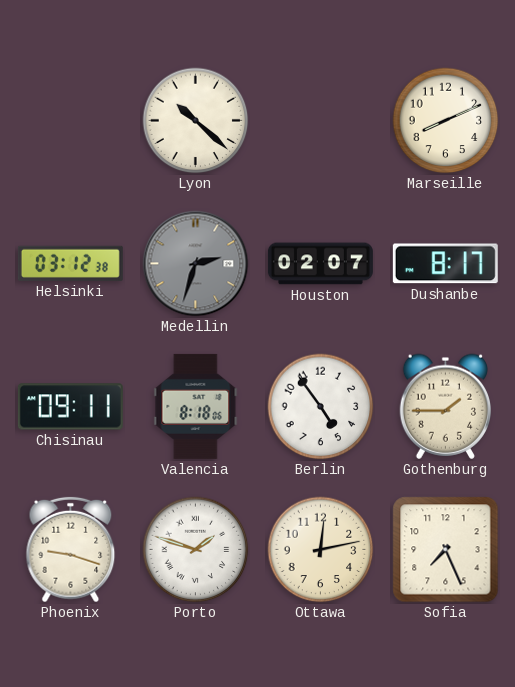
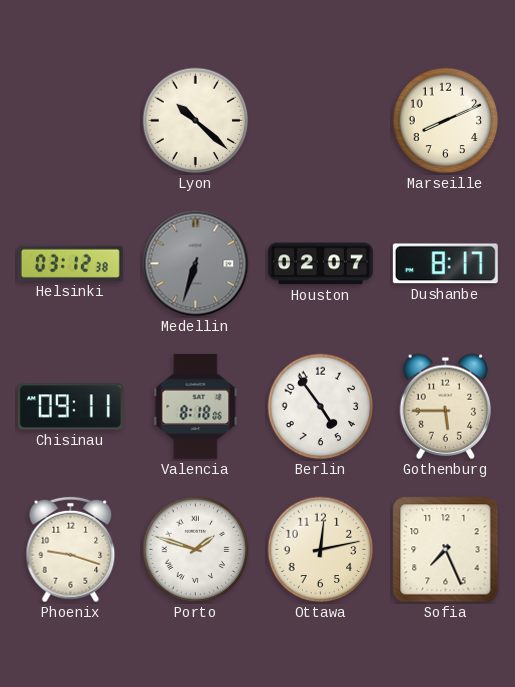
Medellin: 2:33 -> 6:33 (196, 264)
Gothenburg: 1:45 -> 5:45 (445, 406)
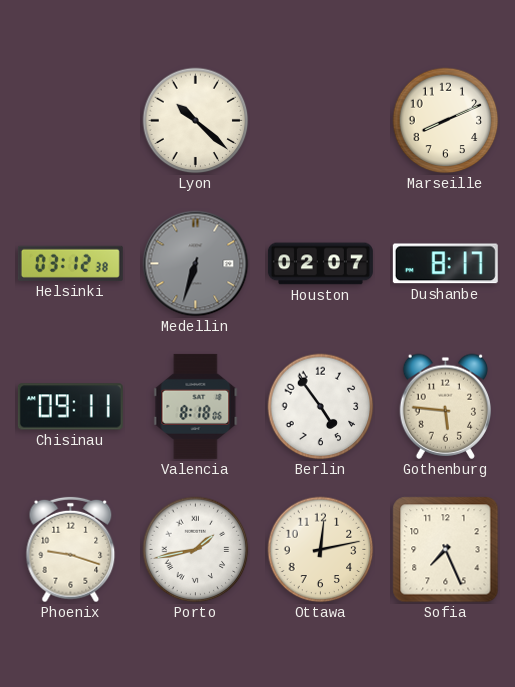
Gothenburg: 5:45 -> 5:46 (445, 406)
Porto: 1:48 -> 1:43 (196, 550)
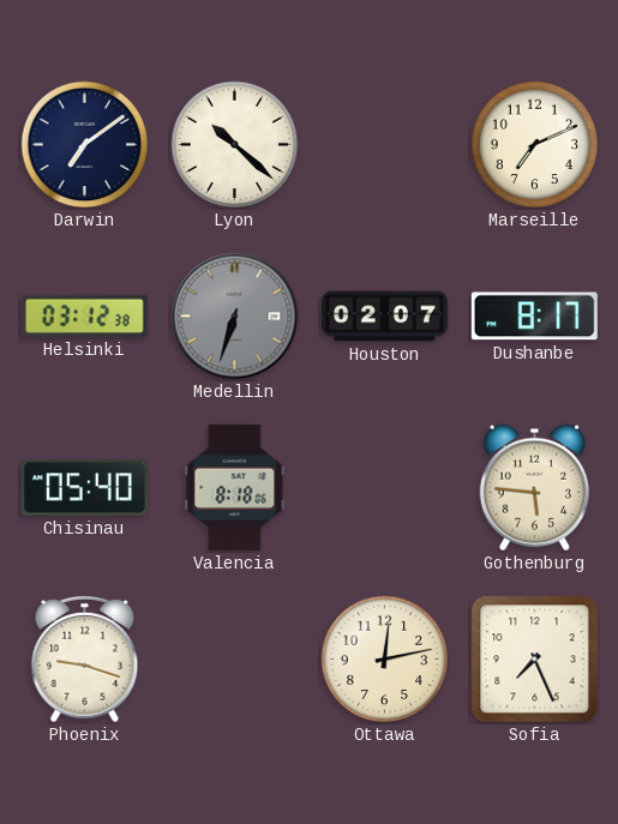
Darwin: none -> 7:09 (85, 145)
Marseille: 8:11 -> 7:11 (535, 145)
Chisinau: 09:11 -> 05:40 (84, 488)
Berlin: 4:54 -> none (321, 407)
Porto: 1:43 -> none (196, 550)
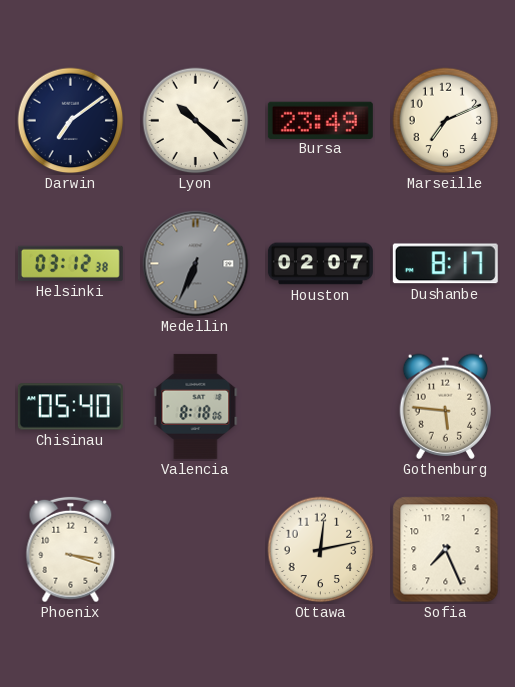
Bursa: none -> 23:49 (320, 120)
Medellin: 6:33 -> 6:34 (196, 264)
Phoenix: 9:18 -> 3:18 (71, 550)
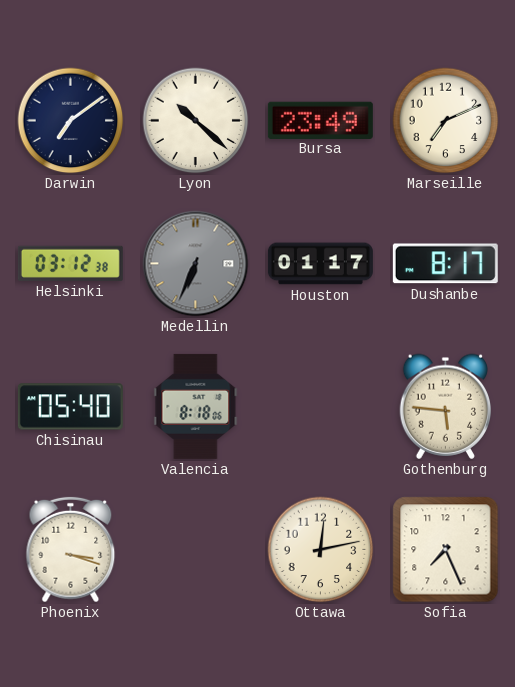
Houston: 02:07 -> 01:17 (320, 264)
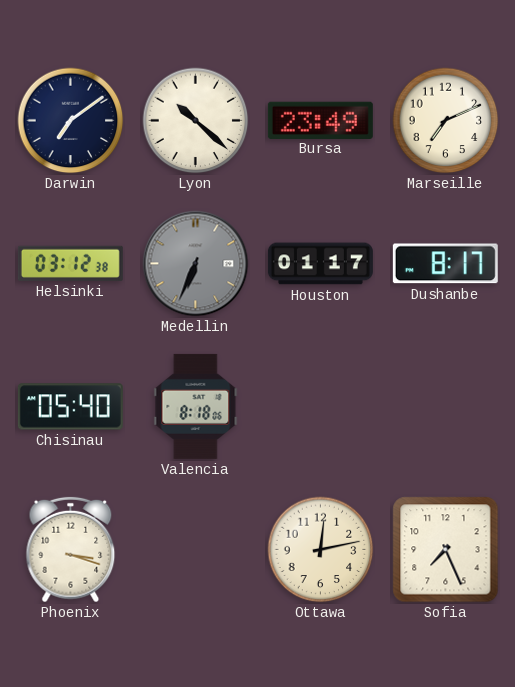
Gothenburg: 5:46 -> none (445, 406)
